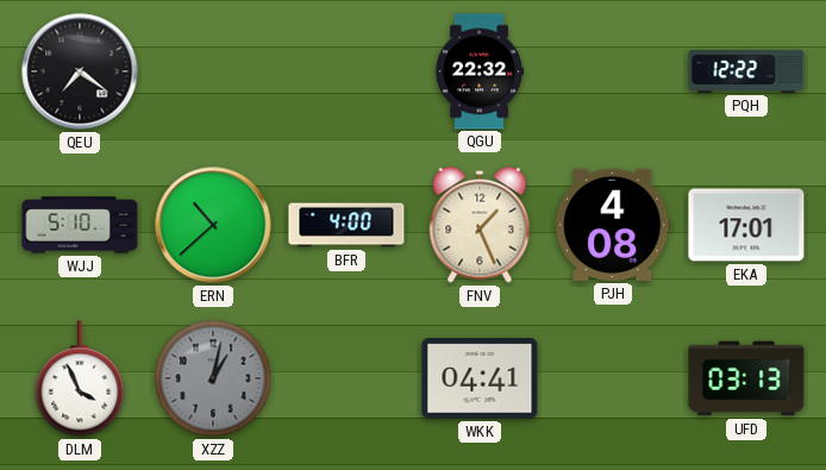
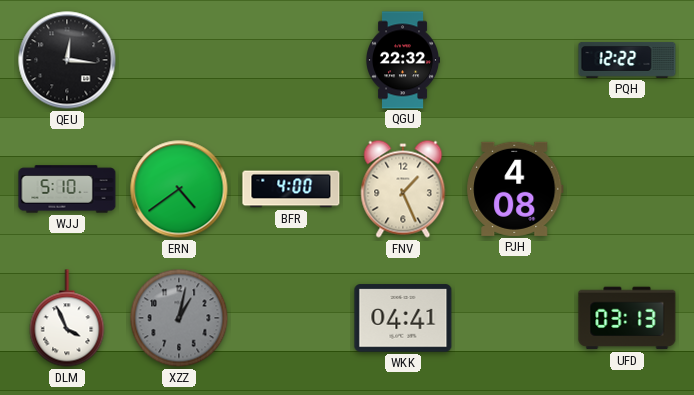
QEU: 7:21 -> 12:16 (67, 60)
ERN: 10:38 -> 4:39 (179, 189)
EKA: 17:01 -> none (746, 225)
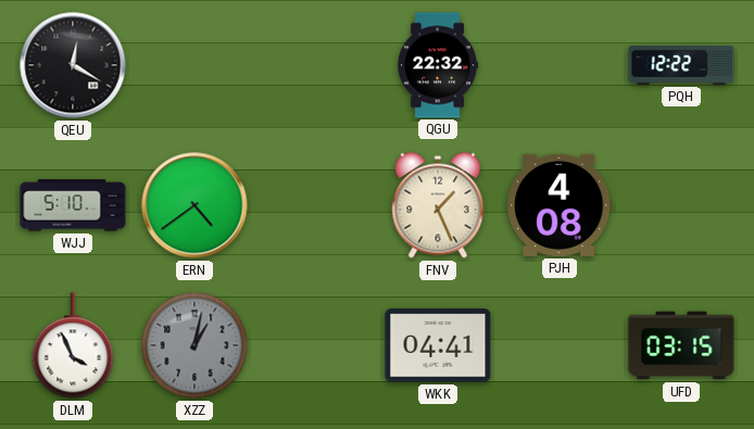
QEU: 12:16 -> 12:20 (73, 65)
BFR: 4:00 -> none (291, 189)
UFD: 03:13 -> 03:15 (681, 345)
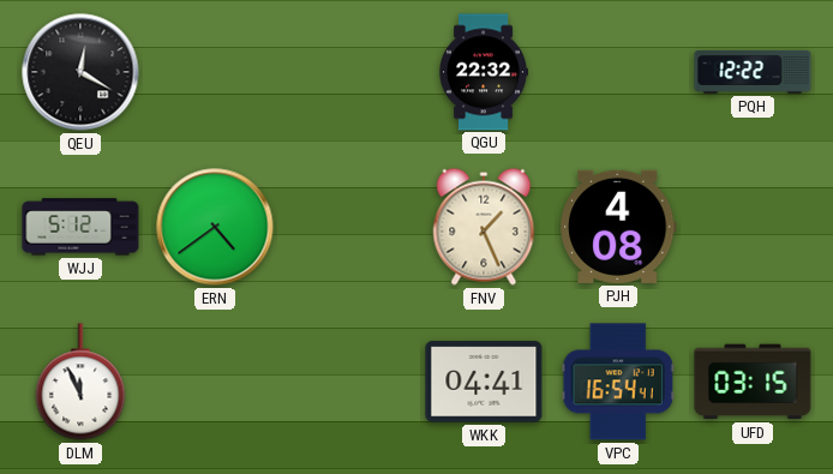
WJJ: 5:10 -> 5:12 (80, 227)
DLM: 3:56 -> 11:56 (80, 382)
XZZ: 1:02 -> none (194, 345)
VPC: none -> 16:54 (618, 382)
